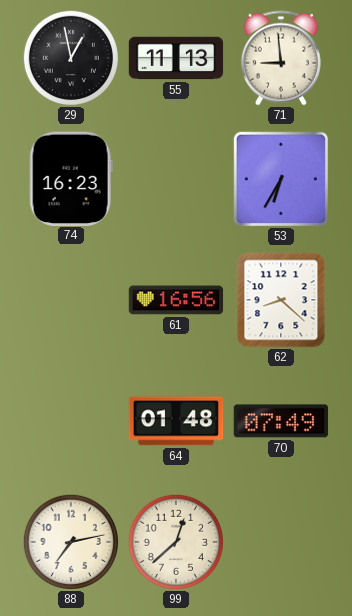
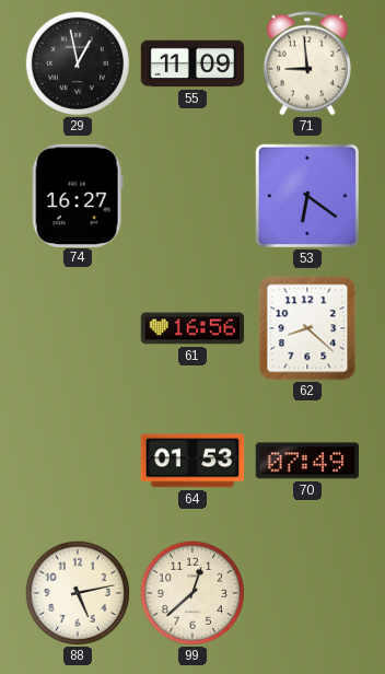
55: 11:13 -> 11:09 (192, 63)
74: 16:23 -> 16:27 (78, 195)
53: 6:35 -> 6:21 (307, 196)
64: 01:48 -> 01:53 (192, 461)
88: 7:13 -> 5:13 (77, 592)
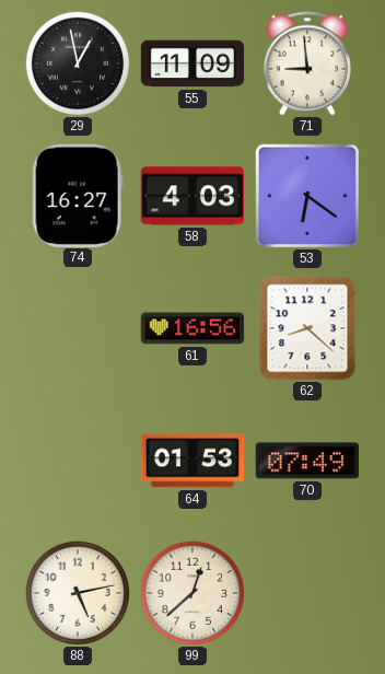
58: none -> 4:03 (192, 196)
